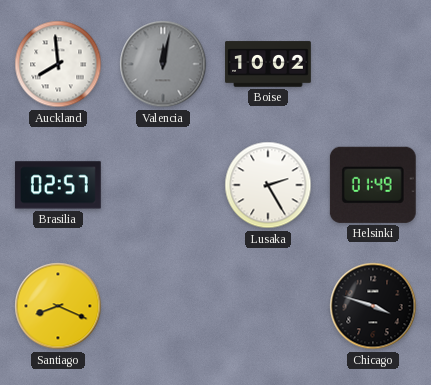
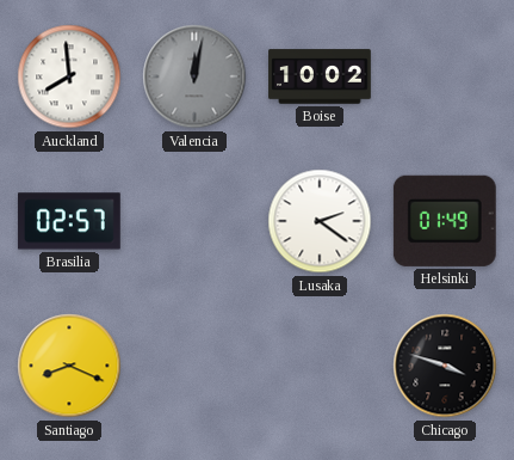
Lusaka: 2:25 -> 2:21 (320, 221)
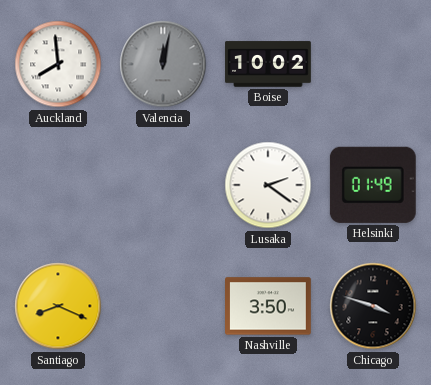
Brasilia: 02:57 -> none (69, 221)
Nashville: none -> 3:50 (269, 306)
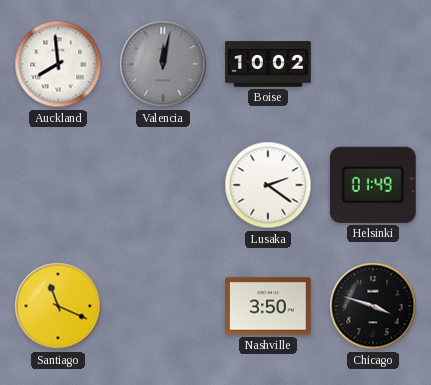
Santiago: 8:19 -> 11:19 (58, 306)
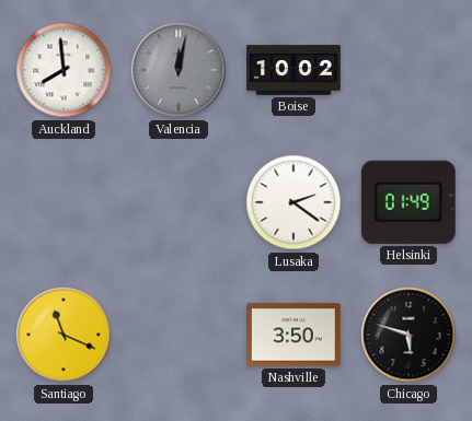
Chicago: 3:48 -> 5:48 (408, 335)
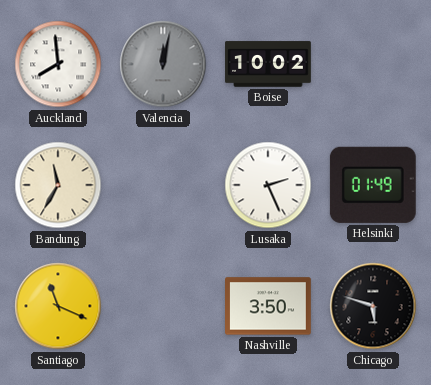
Bandung: none -> 11:35 (58, 185)
Lusaka: 2:21 -> 2:26 (268, 185)
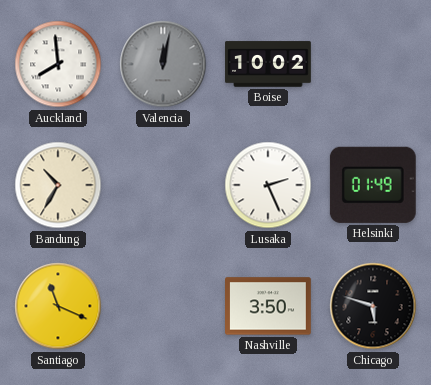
Bandung: 11:35 -> 10:35 (58, 185)
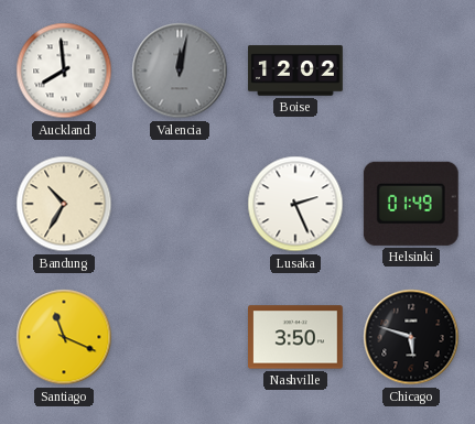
Boise: 10:02 -> 12:02 (295, 70)
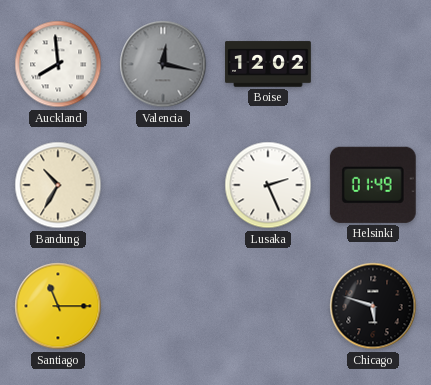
Valencia: 12:02 -> 12:17 (163, 64)
Santiago: 11:19 -> 11:15 (58, 306)
Nashville: 3:50 -> none (296, 337)
